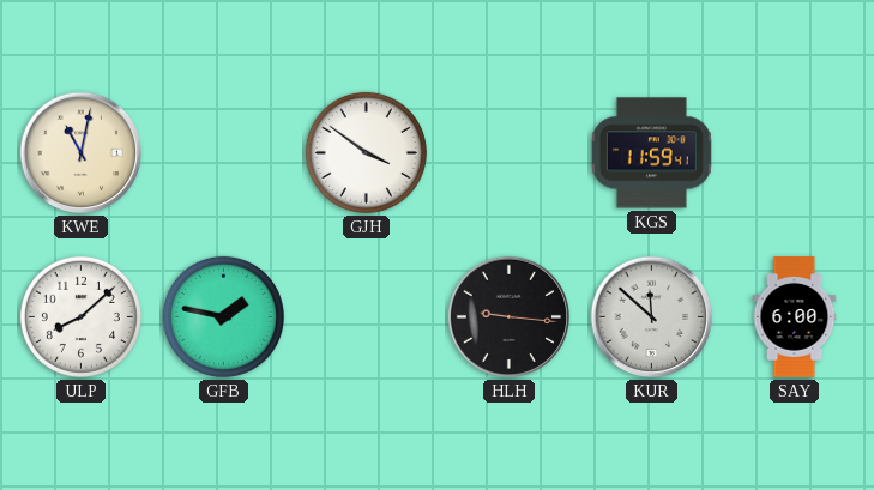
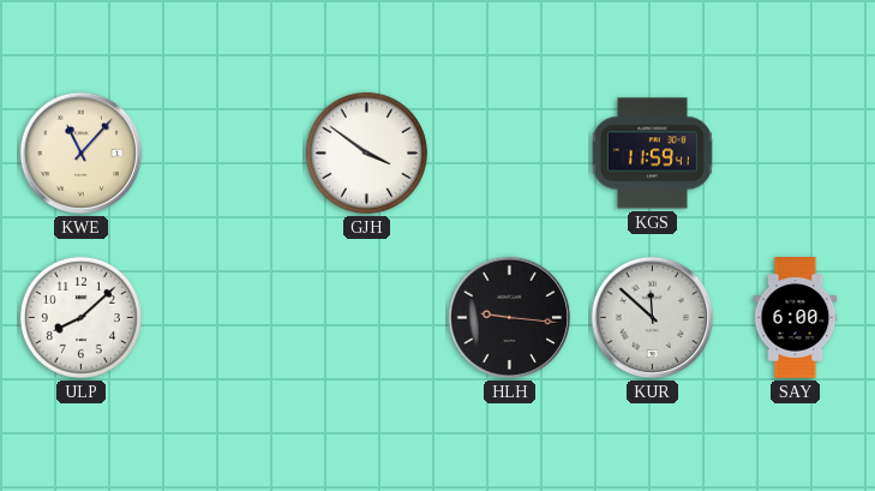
KWE: 11:02 -> 11:07 (82, 154)
GFB: 1:47 -> none (223, 316)
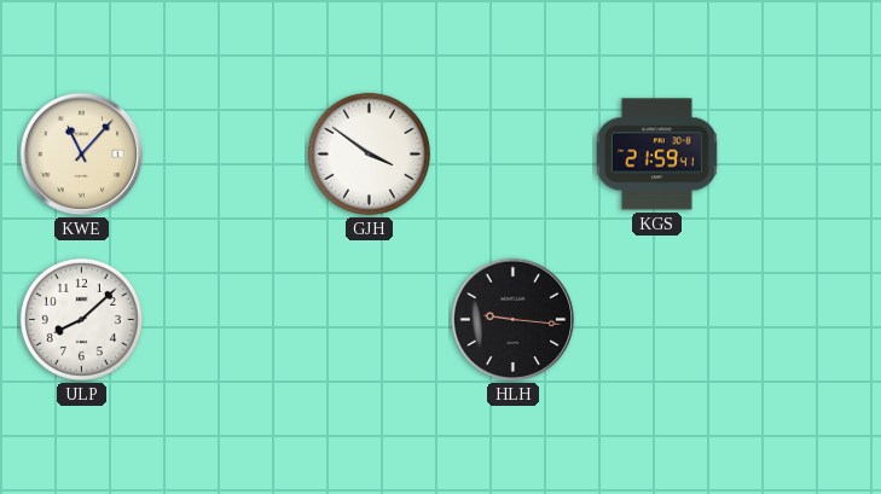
KGS: 11:59 -> 21:59 (656, 155)
KUR: 11:52 -> none (653, 318)
SAY: 6:00 -> none (796, 318)
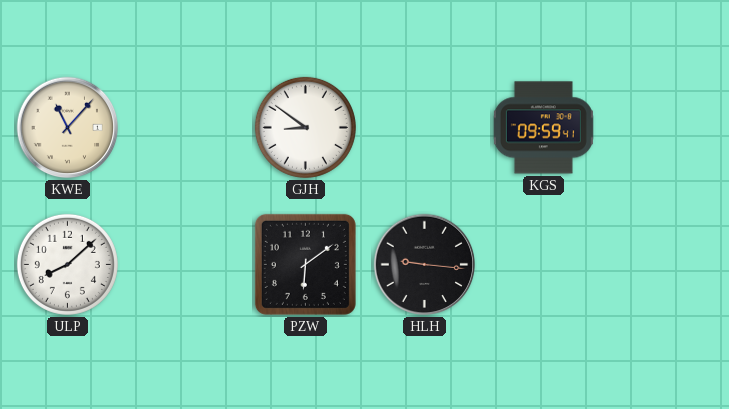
GJH: 3:51 -> 8:51 (305, 127)
KGS: 21:59 -> 09:59 (543, 128)
PZW: none -> 6:09 (305, 264)
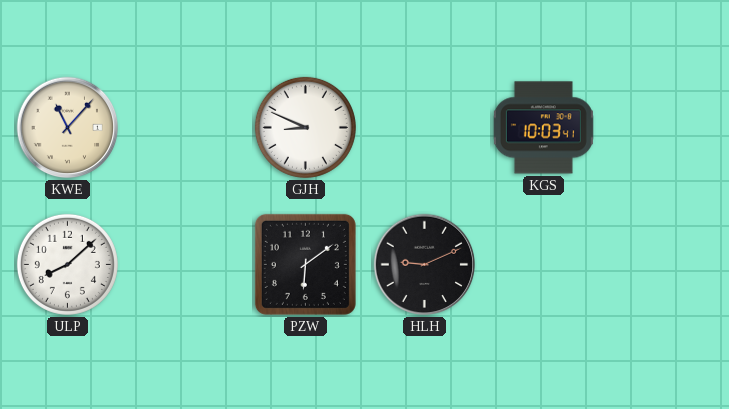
GJH: 8:51 -> 8:49 (305, 127)
KGS: 09:59 -> 10:03 (543, 128)
HLH: 9:16 -> 9:11 (425, 265)
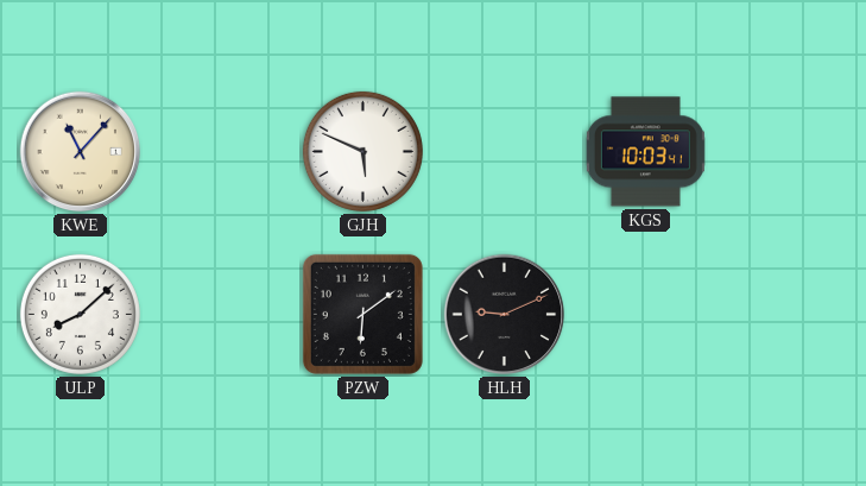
GJH: 8:49 -> 5:49 (362, 151)
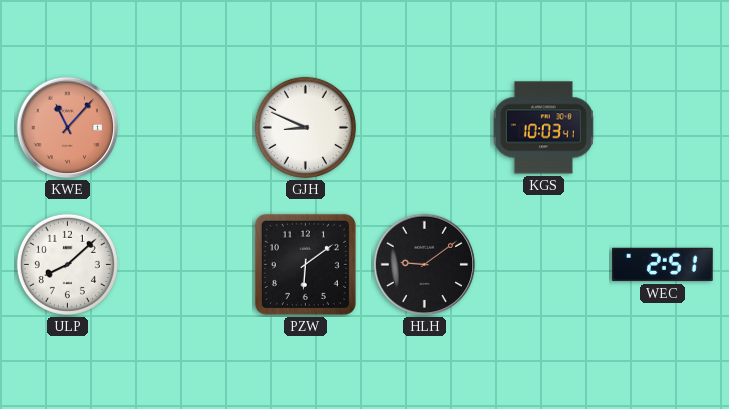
KWE dial: cream -> salmon (68, 128)
GJH: 5:49 -> 8:49 (305, 127)
HLH: 9:11 -> 9:09 (425, 265)
WEC: none -> 2:51 (663, 265)
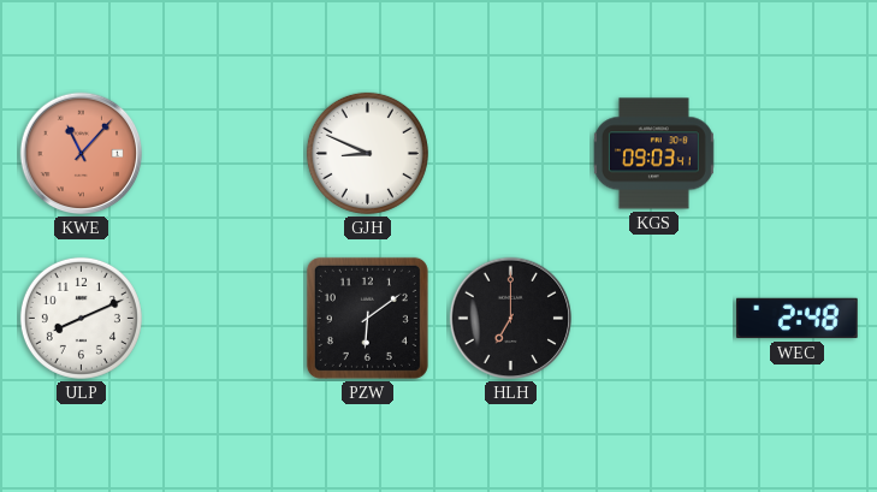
KGS: 10:03 -> 09:03 (653, 154)
ULP: 8:08 -> 8:11 (81, 318)
HLH: 9:09 -> 7:00 (511, 319)
WEC: 2:51 -> 2:48 (798, 319)
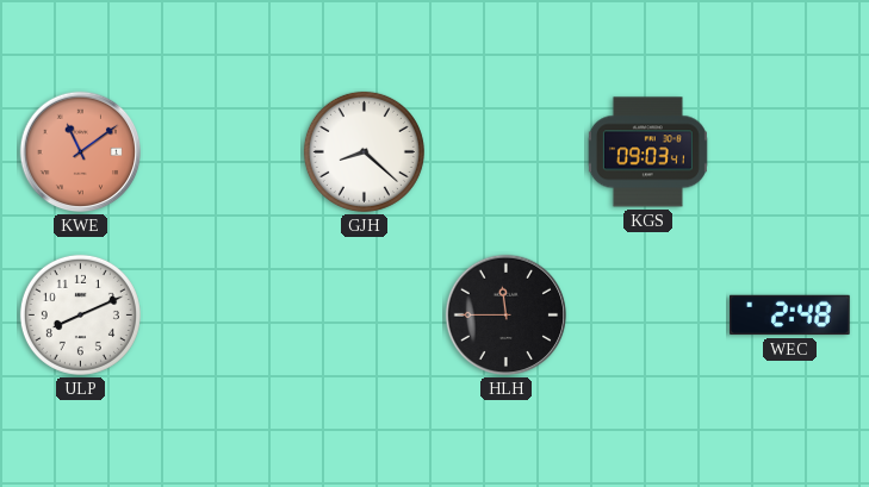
KWE: 11:07 -> 11:09 (81, 152)
GJH: 8:49 -> 8:22 (364, 151)
PZW: 6:09 -> none (367, 318)
HLH: 7:00 -> 11:45 (507, 316)
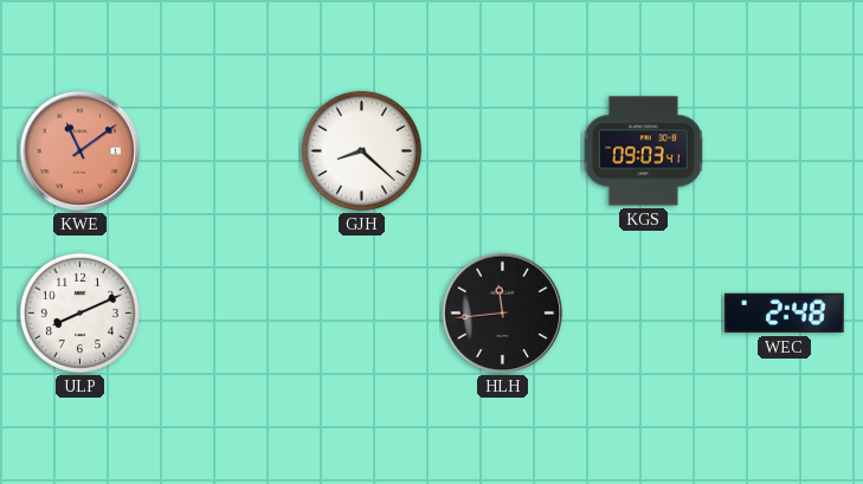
HLH: 11:45 -> 11:44 (503, 314)
